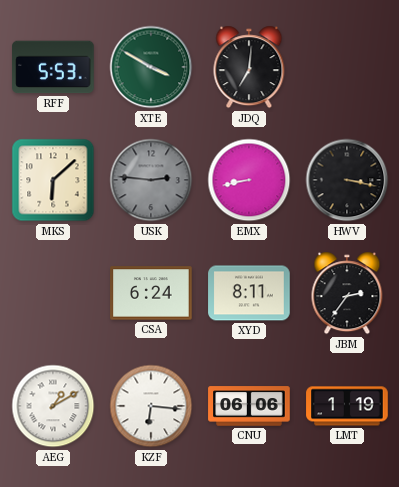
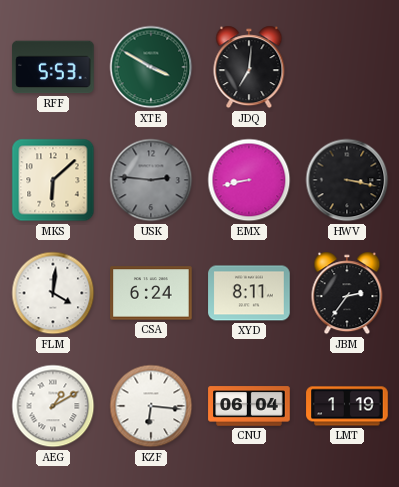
FLM: none -> 4:01 (53, 293)
CNU: 06:06 -> 06:04 (249, 406)
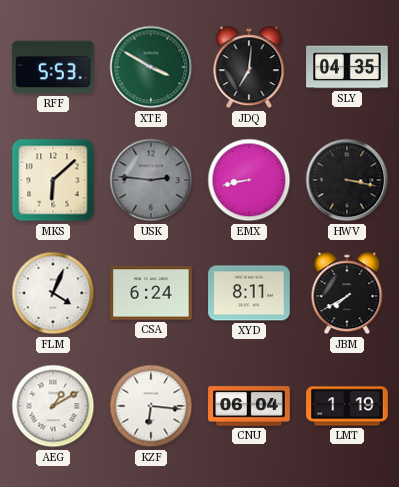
SLY: none -> 04:35 (347, 67)
FLM: 4:01 -> 4:04 (53, 293)
JBM: 2:36 -> 7:40 (347, 293)
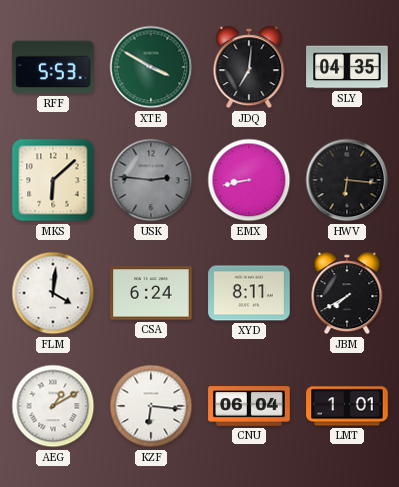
HWV: 3:17 -> 6:16 (347, 180)
FLM: 4:04 -> 4:01 (53, 293)
LMT: 1:19 -> 1:01 (347, 406)
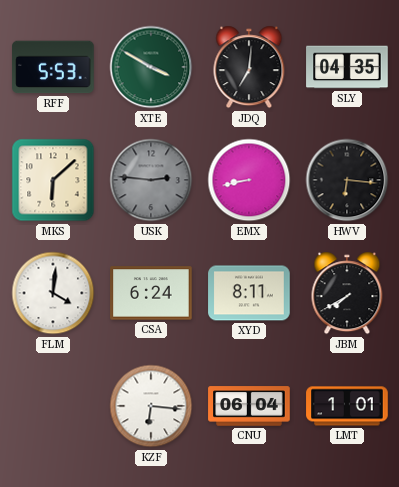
AEG: 1:10 -> none (53, 406)
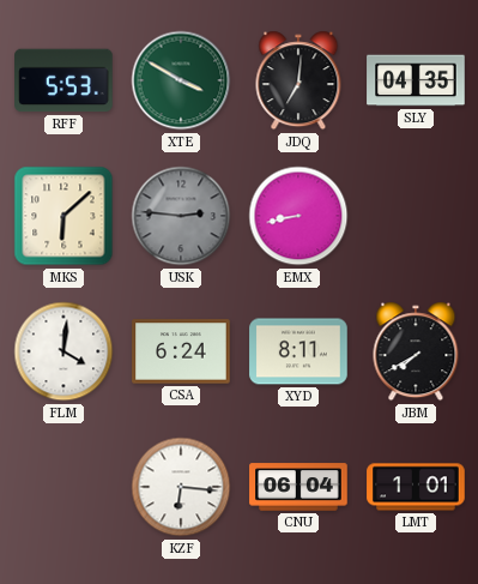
HWV: 6:16 -> none (347, 180)
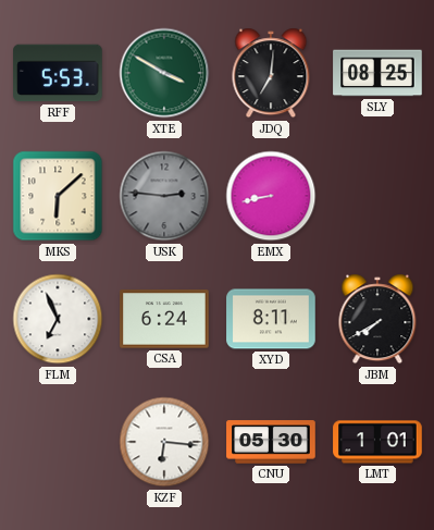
SLY: 04:35 -> 08:25 (377, 73)
FLM: 4:01 -> 6:56 (58, 319)
CNU: 06:04 -> 05:30 (271, 442)
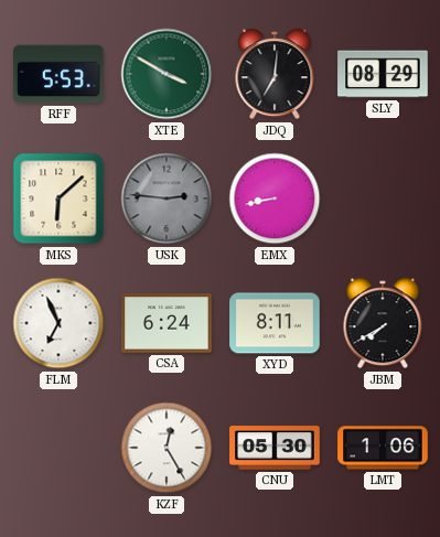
SLY: 08:25 -> 08:29 (383, 74)
KZF: 6:16 -> 12:25 (167, 448)
LMT: 1:01 -> 1:06 (383, 448)
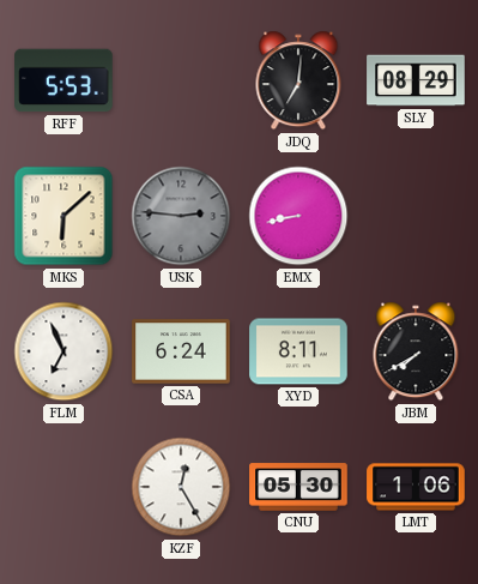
XTE: 3:50 -> none (167, 74)
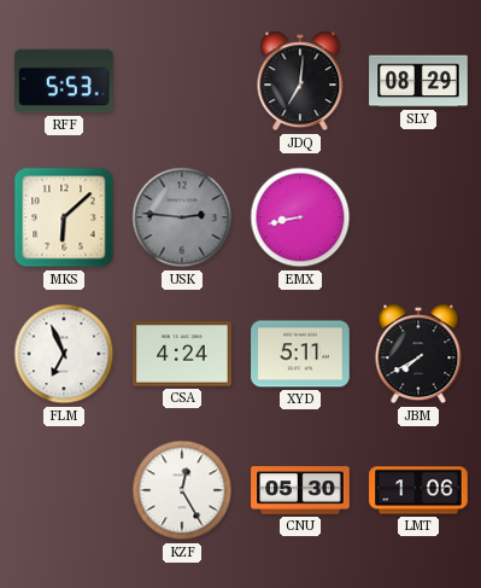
CSA: 6:24 -> 4:24 (182, 354)
XYD: 8:11 -> 5:11 (300, 354)
